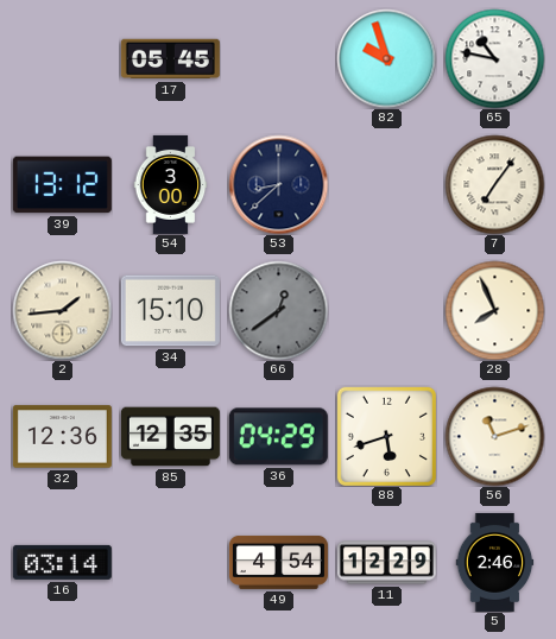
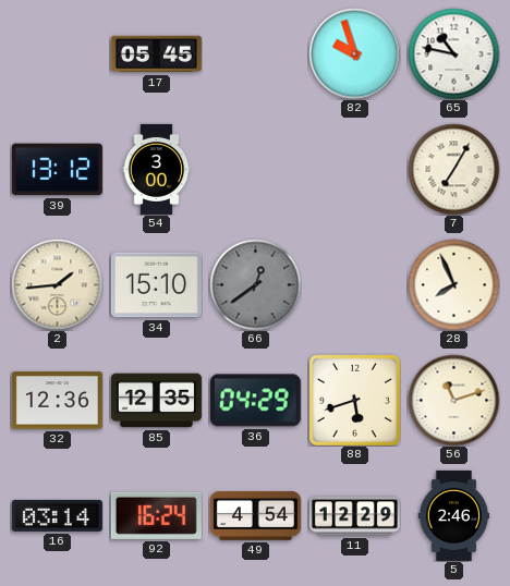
53: 8:38 -> none (278, 184)
7: 7:06 -> 7:05 (453, 169)
92: none -> 16:24 (156, 515)
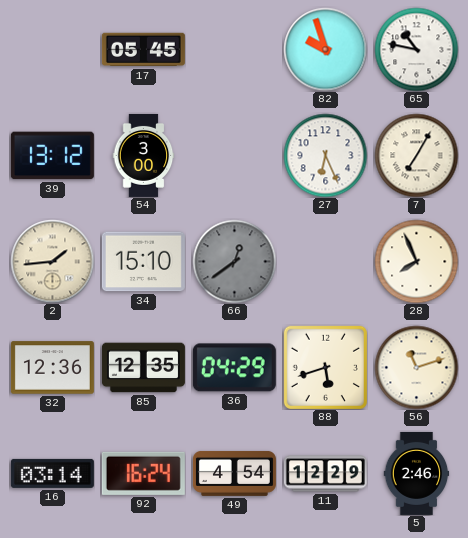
27: none -> 6:26 (325, 155)
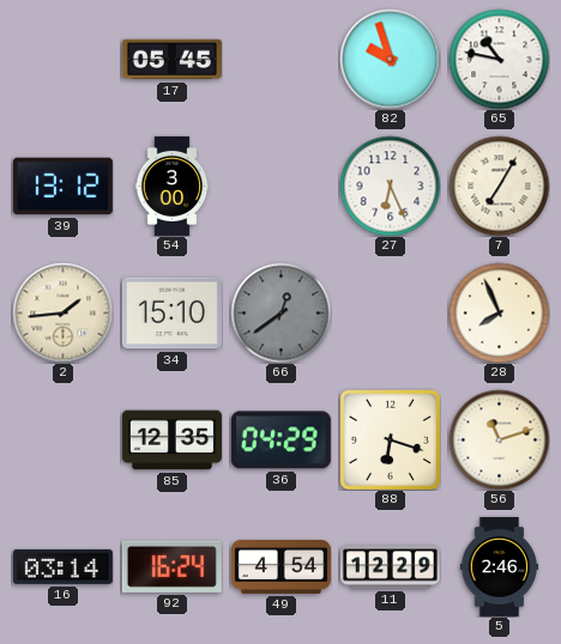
32: 12:36 -> none (52, 368)
88: 5:42 -> 6:18 (390, 439)
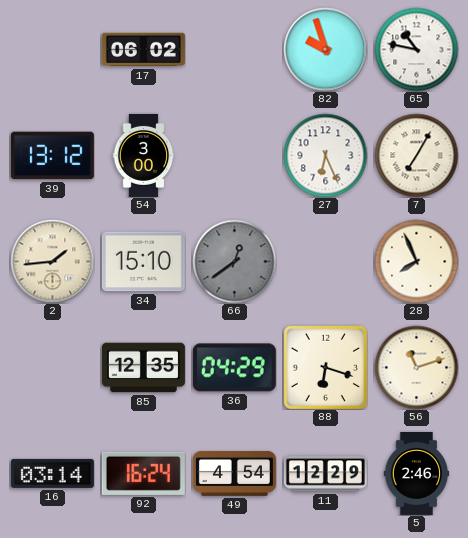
17: 05:45 -> 06:02 (143, 50)
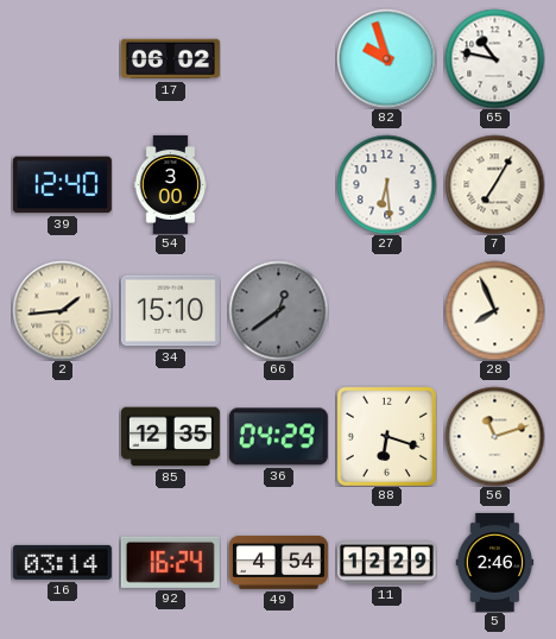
39: 13:12 -> 12:40 (62, 185)
27: 6:26 -> 6:29 (386, 184)
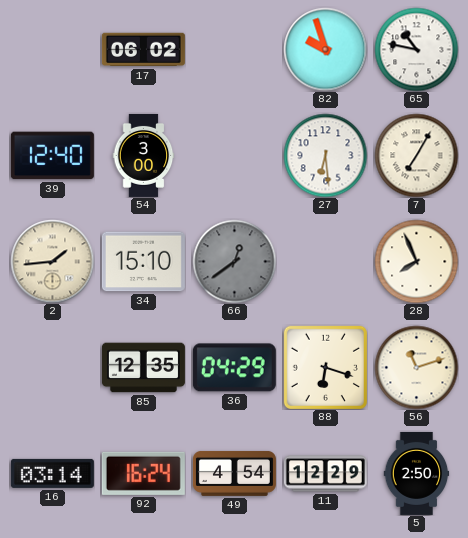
5: 2:46 -> 2:50 (417, 473)
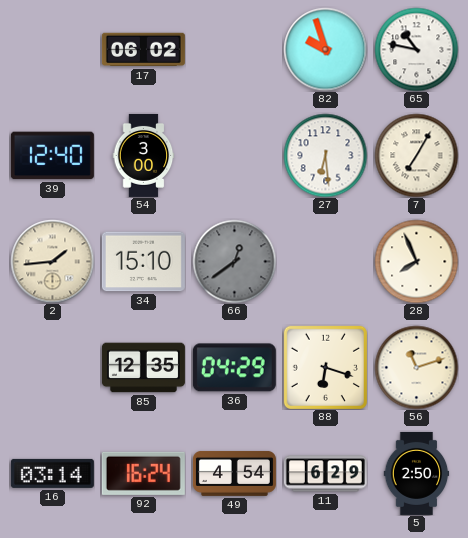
11: 12:29 -> 6:29 (325, 474)
